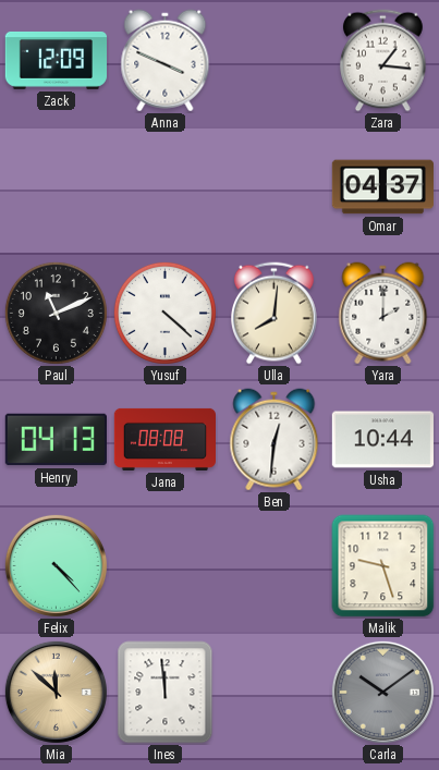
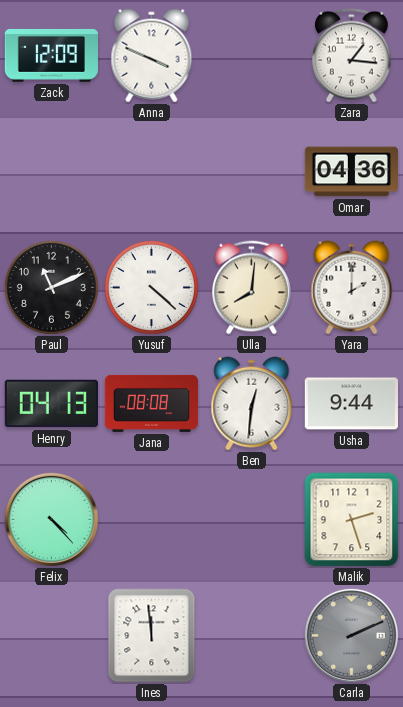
Omar: 04:37 -> 04:36 (351, 172)
Usha: 10:44 -> 9:44 (351, 404)
Malik: 9:27 -> 2:27 (352, 520)
Mia: 11:52 -> none (56, 692)
Carla: 10:09 -> 2:11 (351, 635)
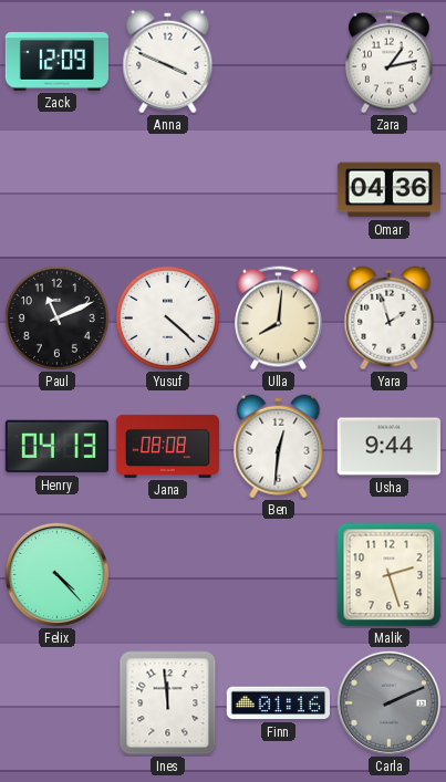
Zara: 1:16 -> 1:13 (390, 62)
Yara: 2:00 -> 1:57 (390, 319)
Finn: none -> 01:16 (278, 703)
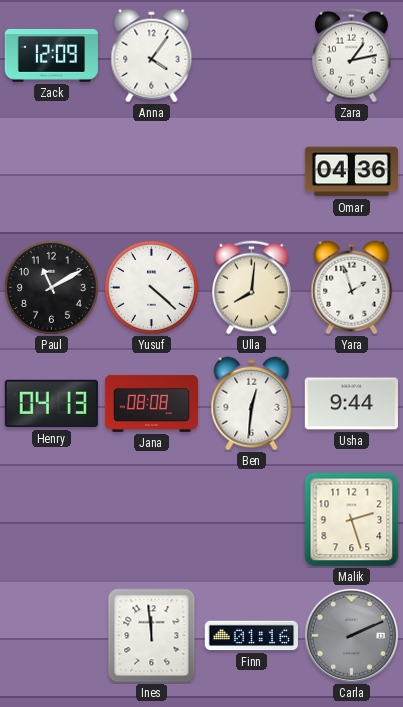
Anna: 3:49 -> 4:06 (152, 56)
Paul: 11:11 -> 11:10 (51, 287)
Felix: 4:23 -> none (56, 574)
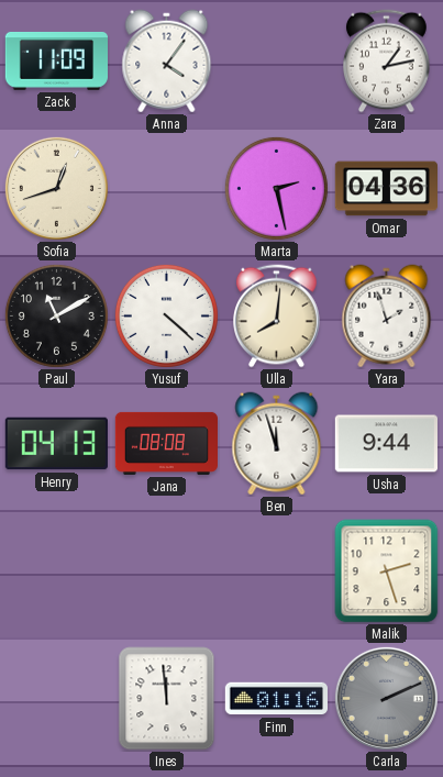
Zack: 12:09 -> 11:09 (56, 60)
Sofia: none -> 12:42 (56, 188)
Marta: none -> 2:28 (276, 188)
Ben: 12:31 -> 11:57 (277, 444)
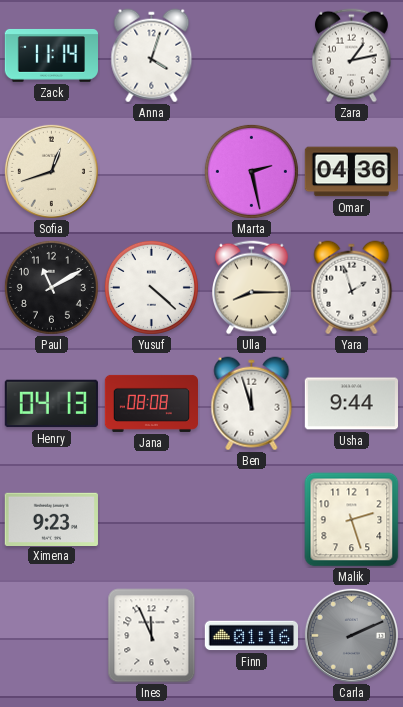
Zack: 11:09 -> 11:14 (51, 55)
Anna: 4:06 -> 4:03 (152, 56)
Ulla: 8:01 -> 8:15 (252, 288)
Ximena: none -> 9:23 (51, 519)
Ines: 11:59 -> 11:56 (152, 636)
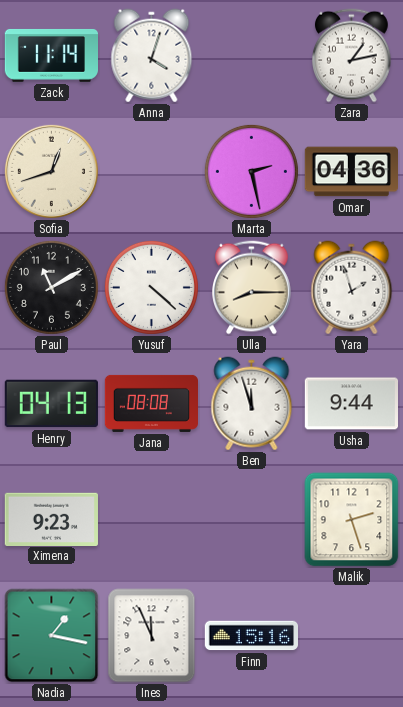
Nadia: none -> 1:17 (52, 636)
Finn: 01:16 -> 15:16 (251, 636)
Carla: 2:11 -> none (351, 635)
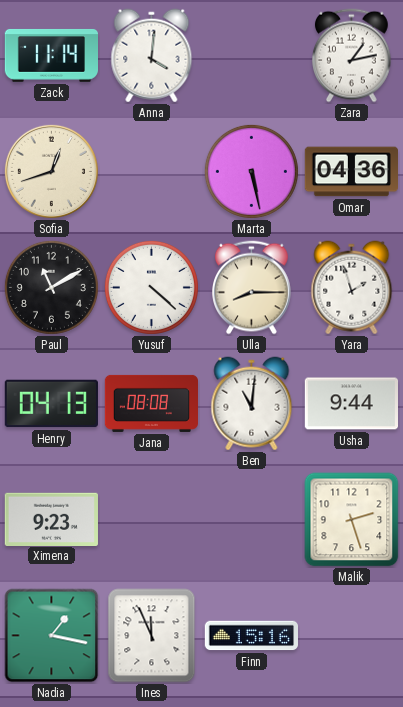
Anna: 4:03 -> 4:01 (152, 56)
Marta: 2:28 -> 5:28 (251, 171)
Ben: 11:57 -> 11:01 (252, 404)
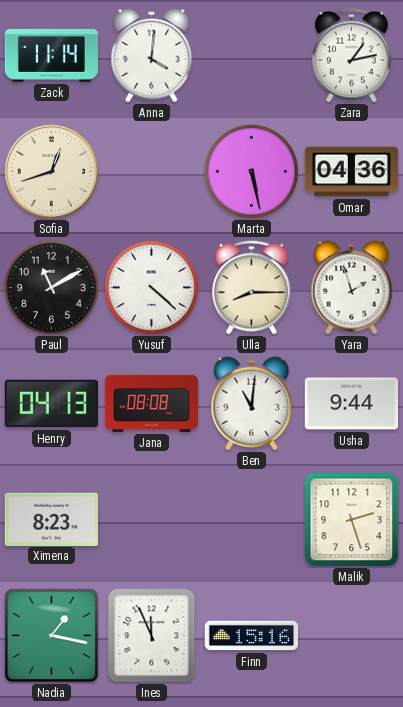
Ximena: 9:23 -> 8:23 (51, 519)
